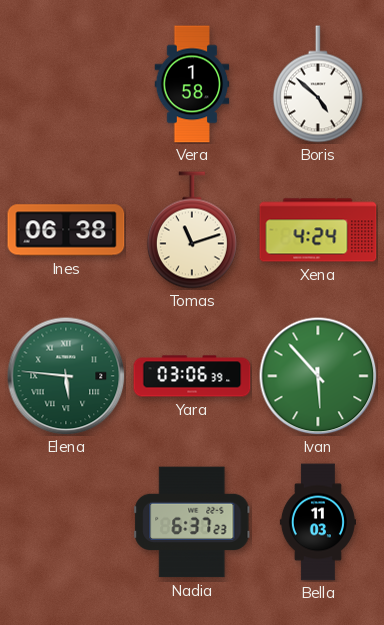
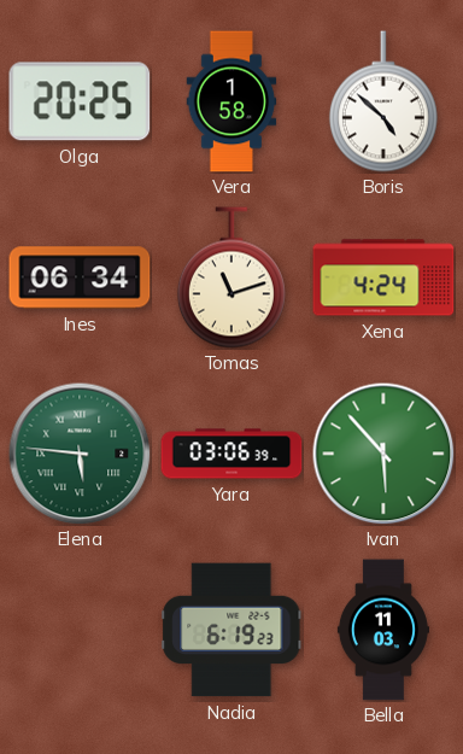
Olga: none -> 20:25 (80, 101)
Ines: 06:38 -> 06:34 (80, 277)
Nadia: 6:37 -> 6:19 (231, 630)
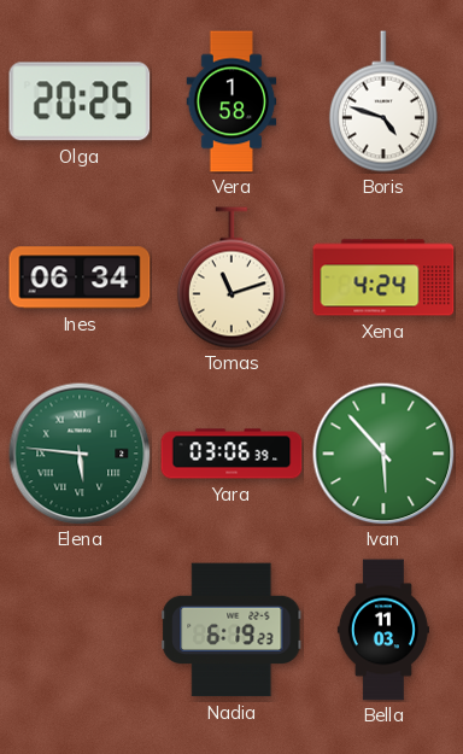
Boris: 4:52 -> 4:48 (383, 101)
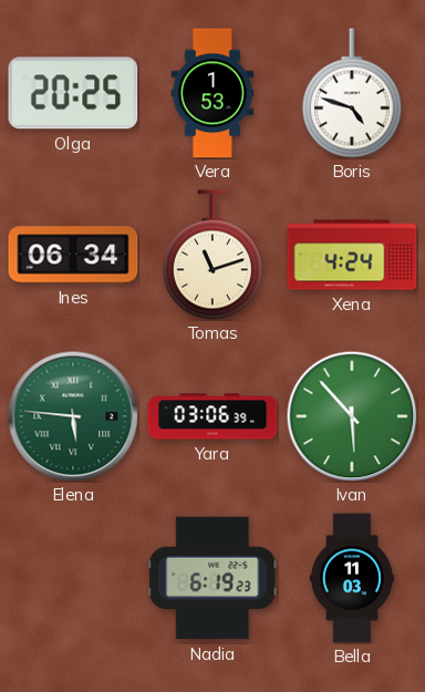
Vera: 1:58 -> 1:53 (212, 93)
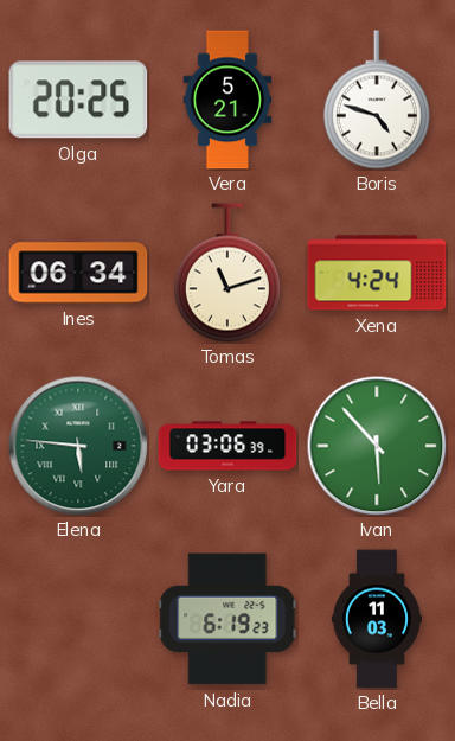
Vera: 1:53 -> 5:21 (227, 100)
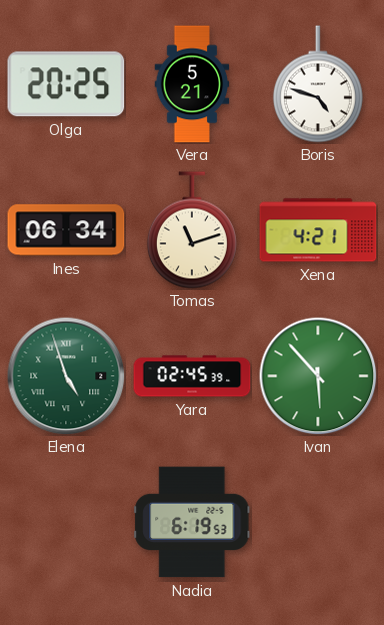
Xena: 4:24 -> 4:21 (318, 230)
Elena: 5:46 -> 4:57 (66, 376)
Yara: 03:06 -> 02:45 (192, 376)
Nadia: 6:19:23 -> 6:19:53 (192, 522)
Bella: 11:03 -> none (377, 619)
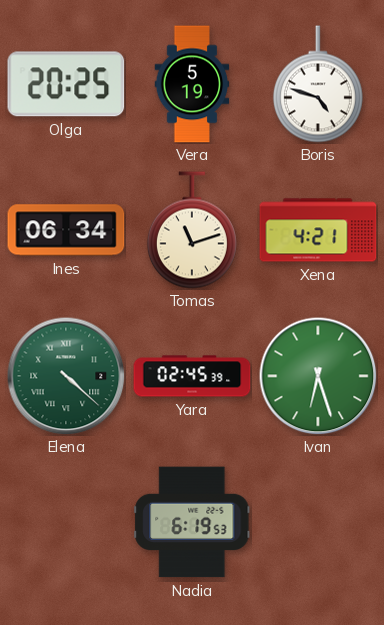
Vera: 5:21 -> 5:19 (192, 84)
Elena: 4:57 -> 4:22 (66, 376)
Ivan: 5:53 -> 6:27 (318, 376)
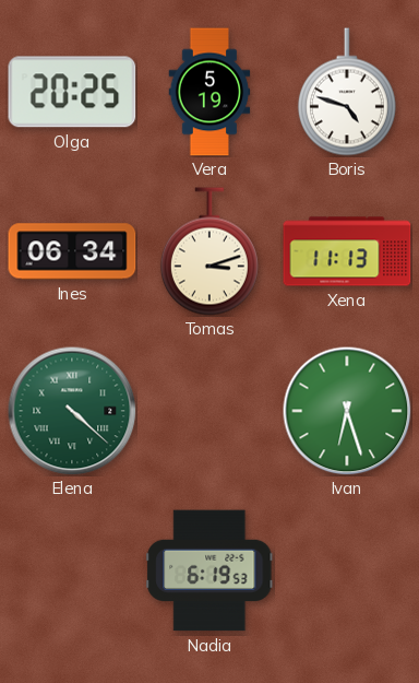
Tomas: 11:12 -> 3:12 (209, 251)
Xena: 4:21 -> 11:13 (347, 251)
Yara: 02:45 -> none (192, 376)
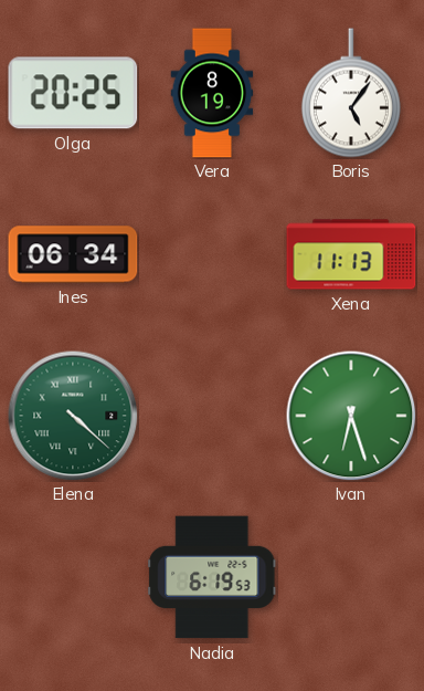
Vera: 5:19 -> 8:19 (212, 93)
Boris: 4:48 -> 5:06 (351, 93)
Tomas: 3:12 -> none (209, 251)
